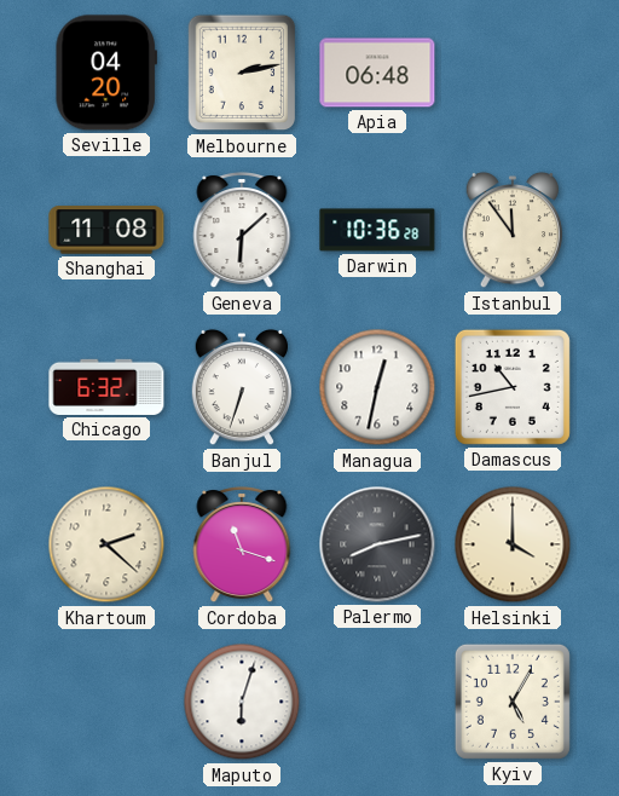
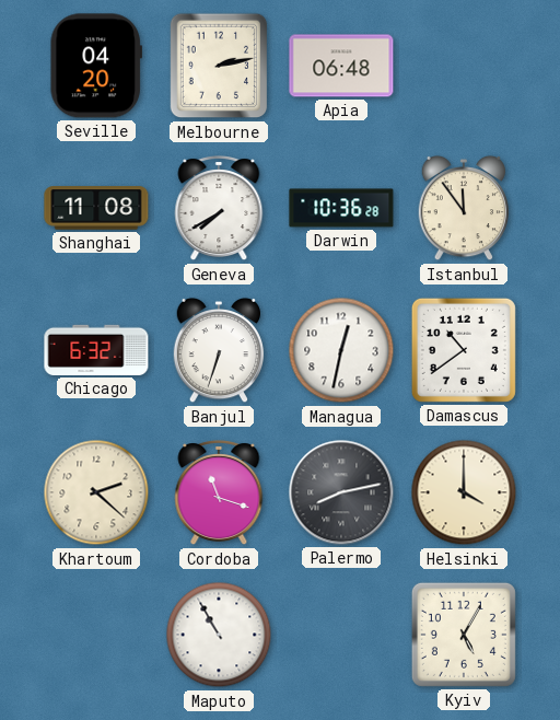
Geneva: 6:08 -> 7:40 (219, 209)
Damascus: 10:43 -> 10:39 (464, 350)
Maputo: 6:03 -> 10:55 (219, 635)
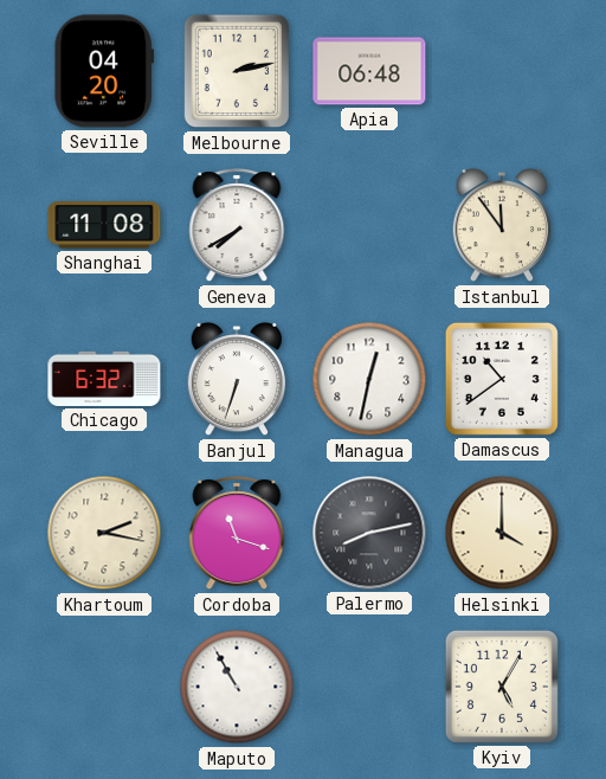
Darwin: 10:36 -> none (341, 208)
Khartoum: 2:22 -> 2:17 (104, 533)
